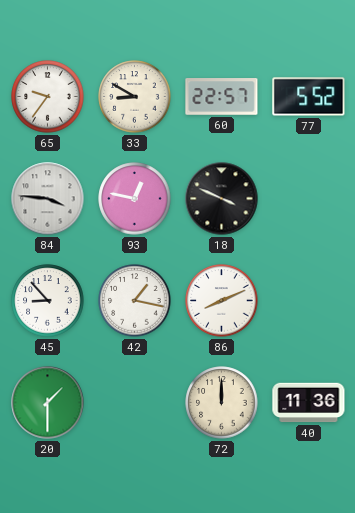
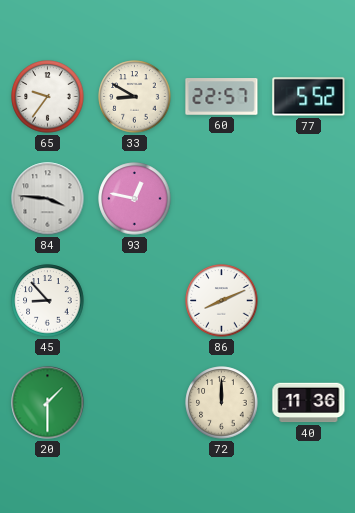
18: 3:49 -> none (222, 199)
42: 1:17 -> none (135, 301)
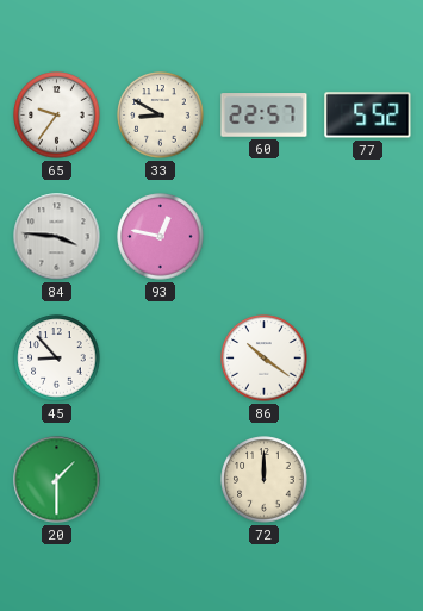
86: 8:11 -> 10:21 (265, 359)
40: 11:36 -> none (309, 403)
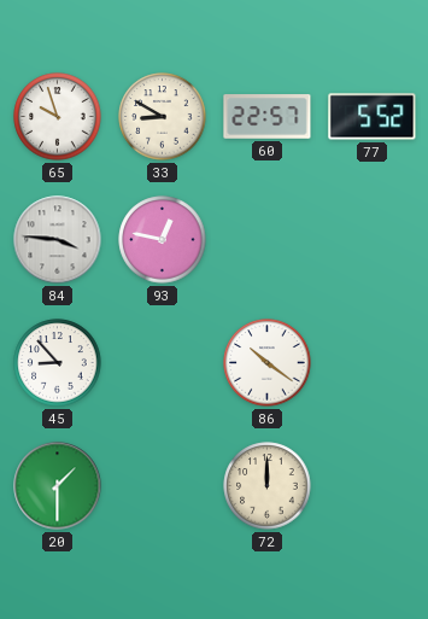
65: 9:36 -> 9:57 (58, 117)
